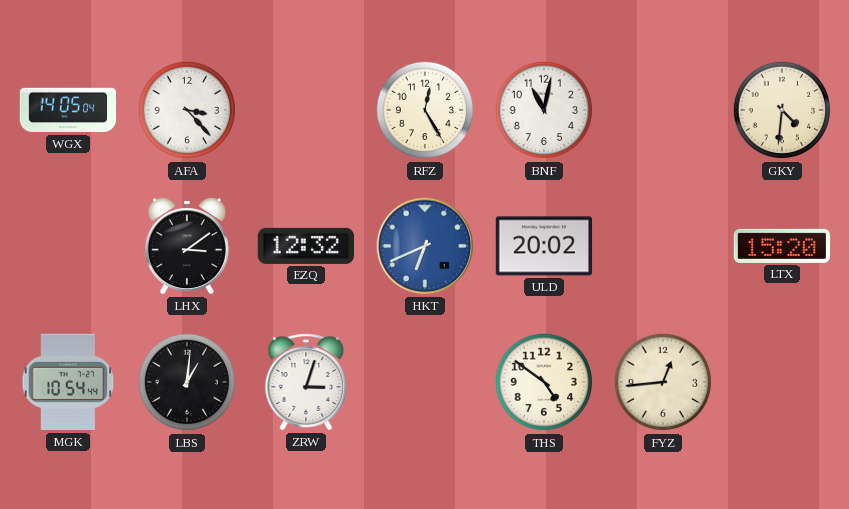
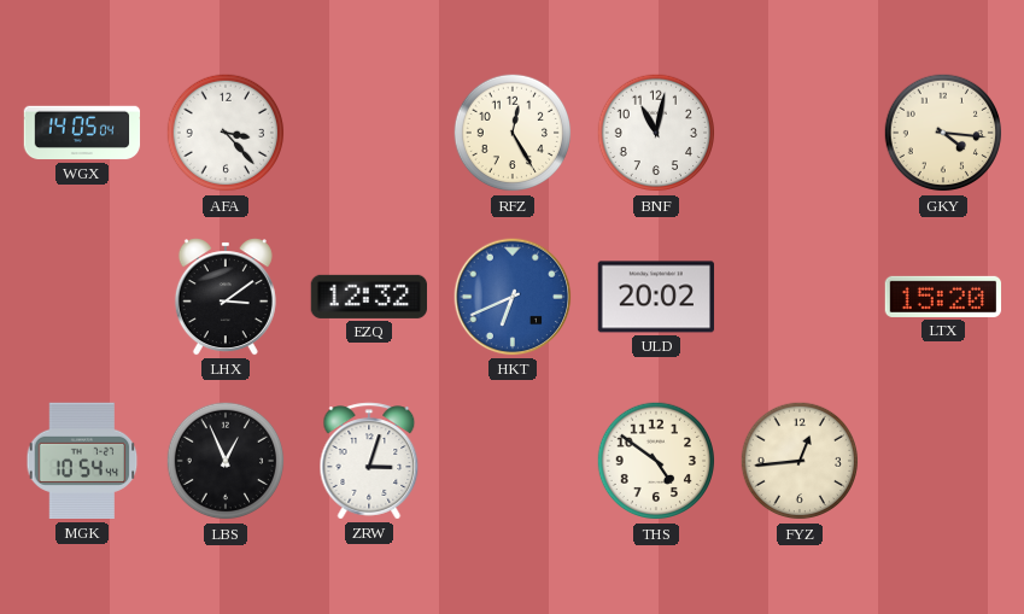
GKY: 4:31 -> 4:16 (943, 133)
LBS: 1:01 -> 12:56 (226, 461)
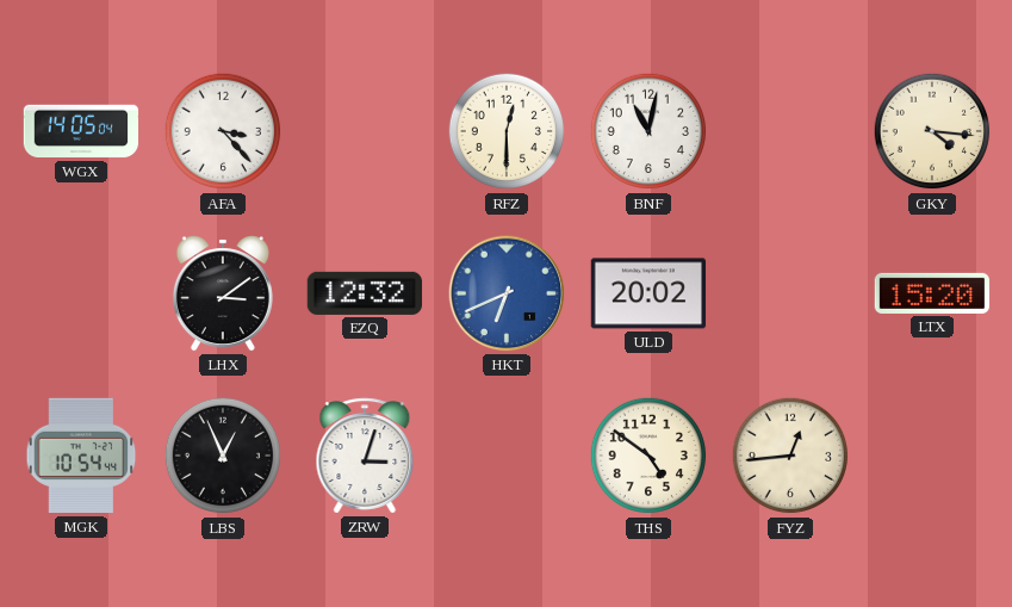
RFZ: 12:25 -> 12:30 (507, 131)
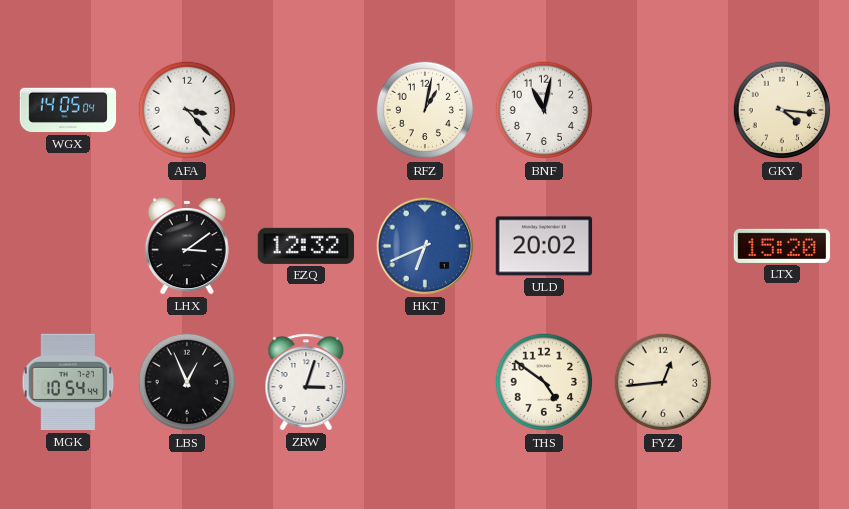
RFZ: 12:30 -> 1:02 (425, 110)
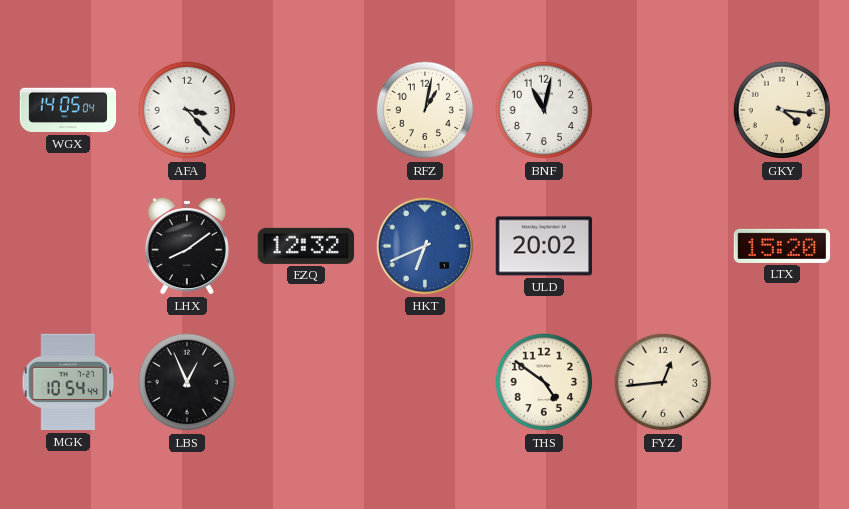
LHX: 3:09 -> 8:09 (187, 246)
ZRW: 3:03 -> none (306, 382)
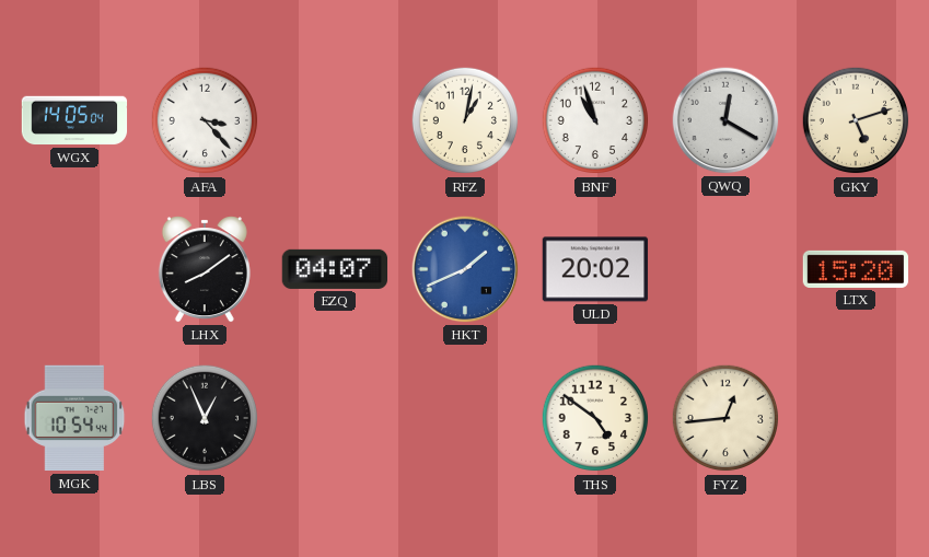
BNF: 11:02 -> 10:57 (595, 120)
QWQ: none -> 12:20 (725, 120)
GKY: 4:16 -> 5:12 (856, 120)
EZQ: 12:32 -> 04:07 (335, 269)
HKT: 6:41 -> 1:41 (465, 269)
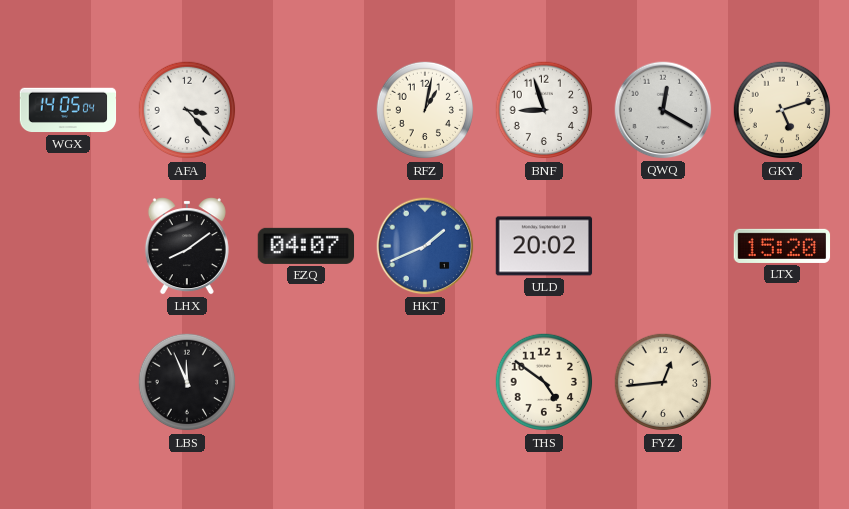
BNF: 10:57 -> 8:57 (544, 110)
MGK: 10:54 -> none (74, 418)
LBS: 12:56 -> 11:56 (187, 382)
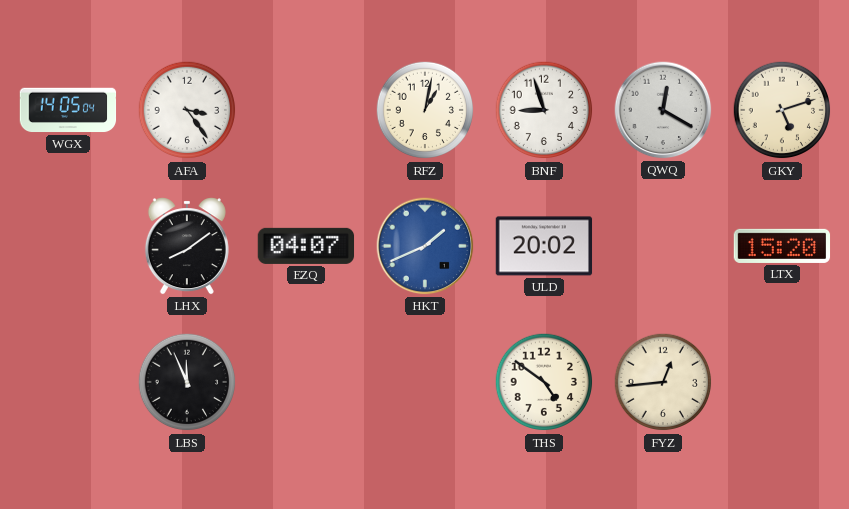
AFA: 3:23 -> 3:24 (187, 110)
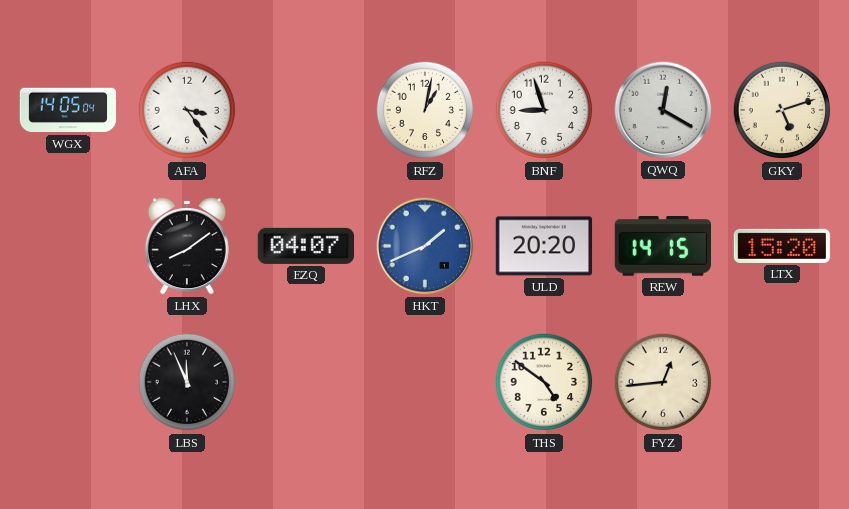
ULD: 20:02 -> 20:20 (544, 246)
REW: none -> 14:15 (662, 247)
